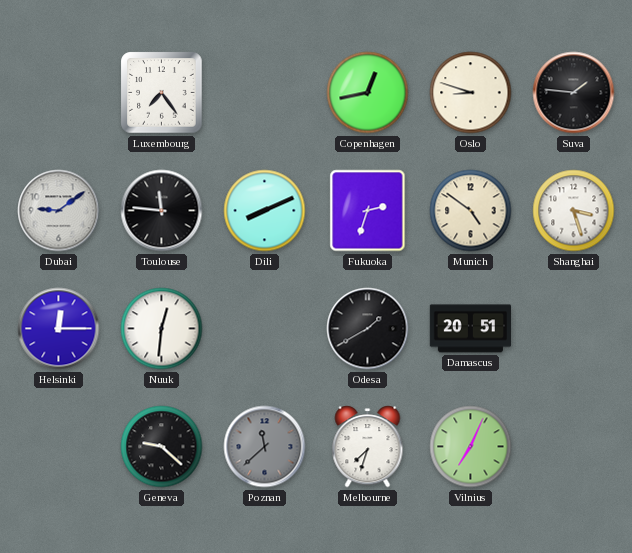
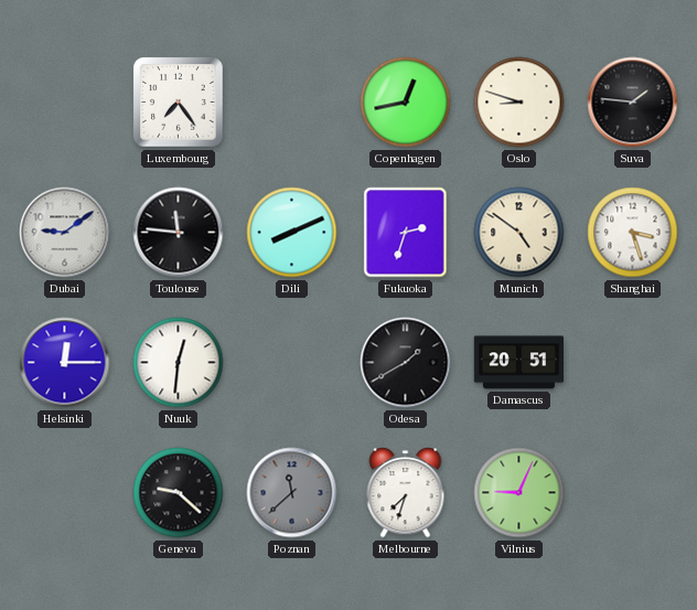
Vilnius: 7:04 -> 9:04 (519, 493)
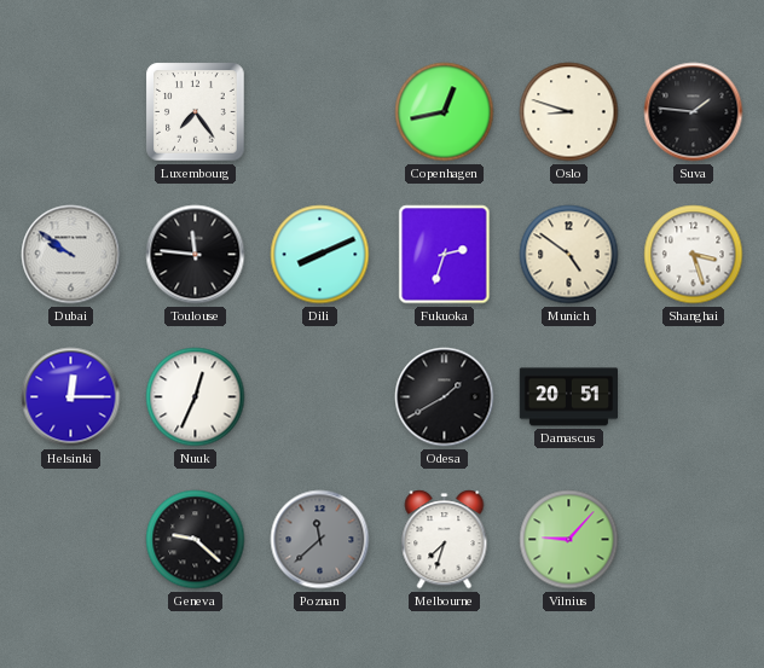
Dubai: 9:09 -> 9:51 (71, 255)
Nuuk: 12:31 -> 12:34 (196, 397)
Vilnius: 9:04 -> 9:07 (569, 540)
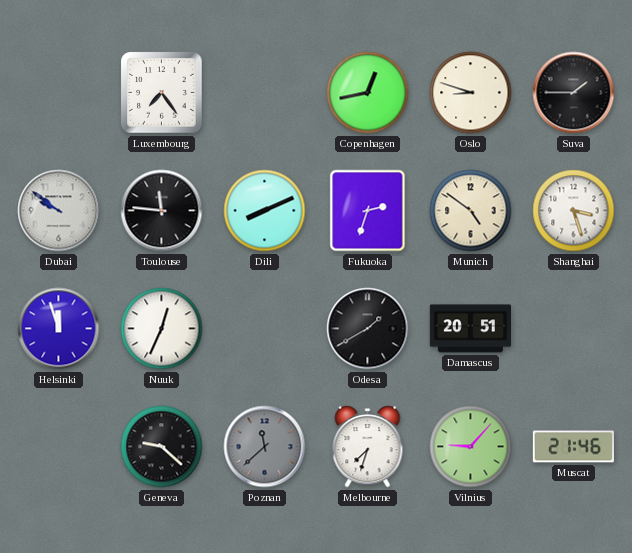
Suva: 1:46 -> 1:45 (574, 93)
Helsinki: 12:15 -> 11:57 (59, 329)
Muscat: none -> 21:46 (573, 447)
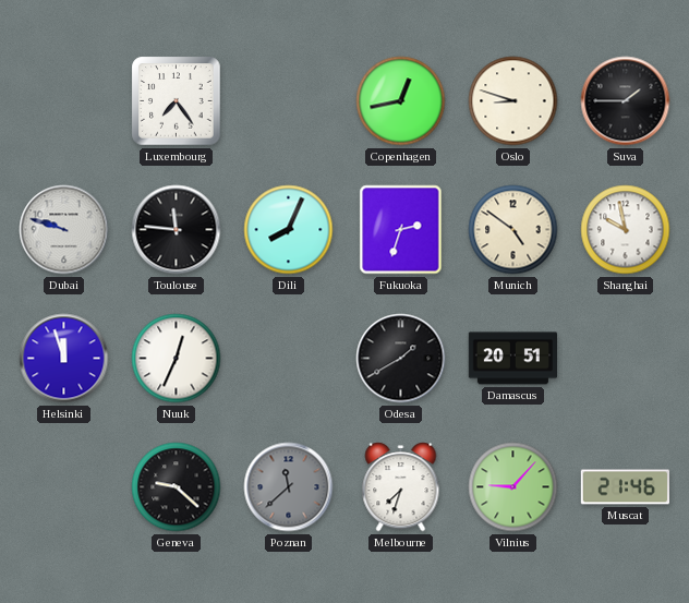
Dubai: 9:51 -> 9:48 (64, 230)
Dili: 8:11 -> 8:04 (289, 230)
Shanghai: 3:27 -> 9:58 (626, 230)
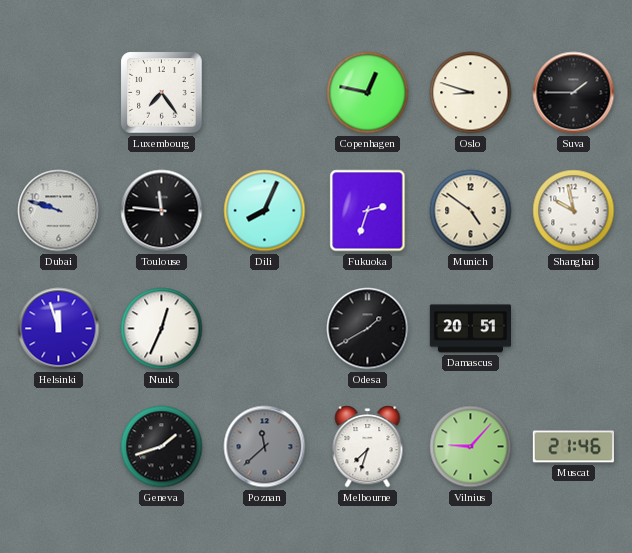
Copenhagen: 12:43 -> 12:47 (368, 93)
Geneva: 9:22 -> 1:42 (162, 447)
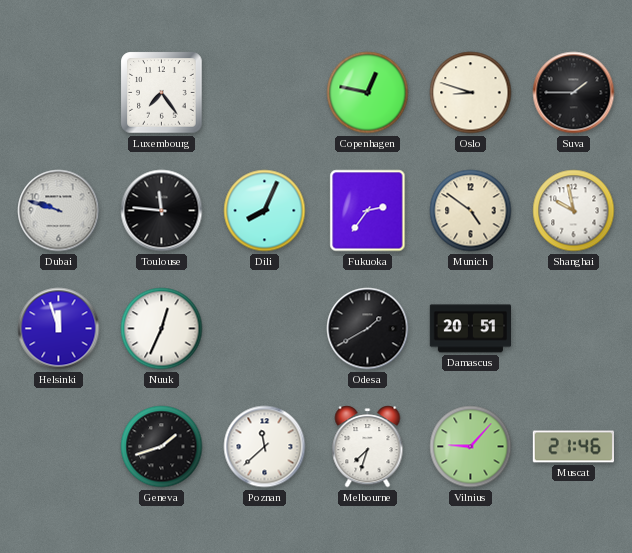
Fukuoka: 2:33 -> 2:36 (368, 211)
Poznan dial: grey -> white (265, 447)
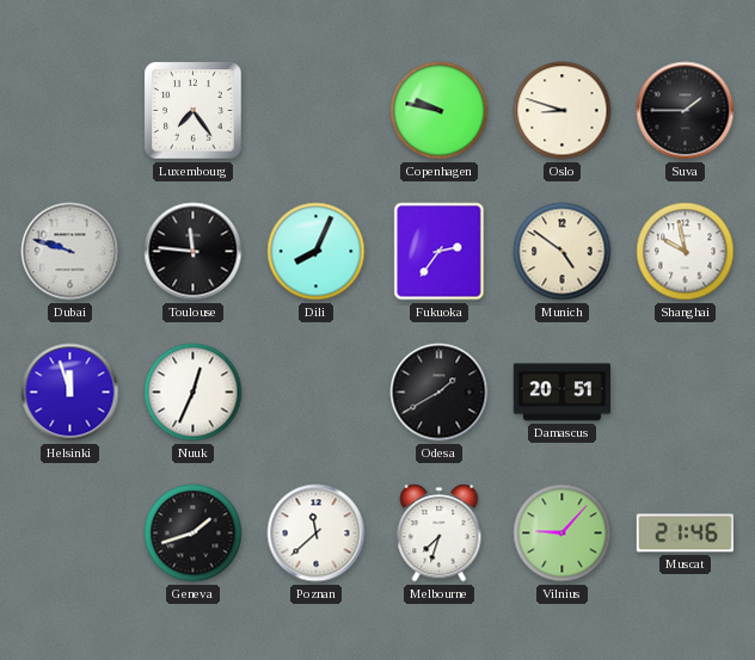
Copenhagen: 12:47 -> 9:47 (440, 111)
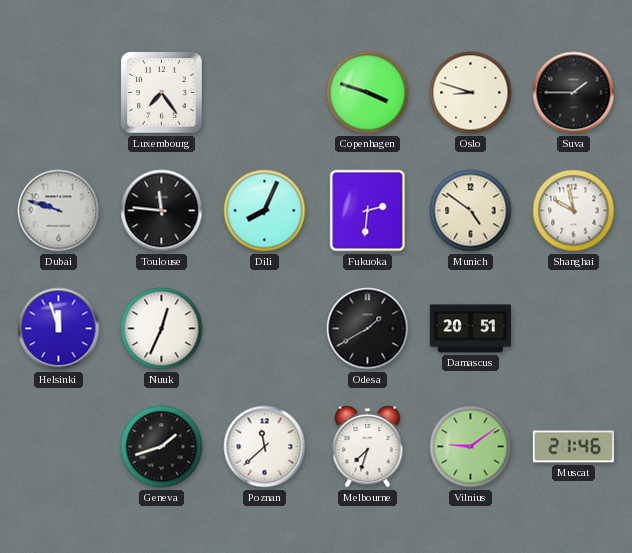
Copenhagen: 9:47 -> 3:48 (368, 93)
Fukuoka: 2:36 -> 2:31 (368, 211)
Vilnius: 9:07 -> 9:09 (471, 447)
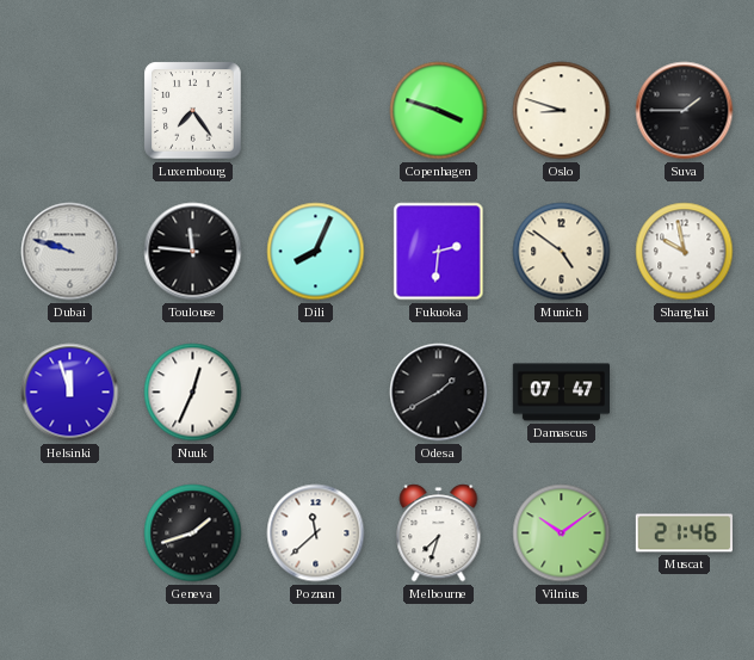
Damascus: 20:51 -> 07:47 (561, 393)
Vilnius: 9:09 -> 10:09 (562, 533)
